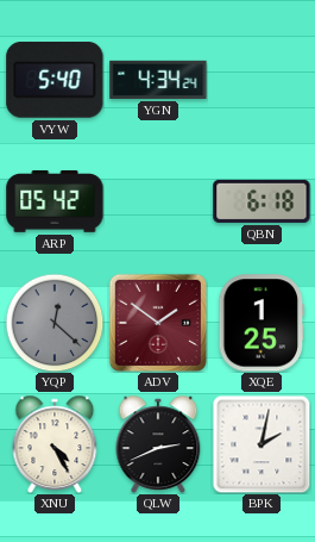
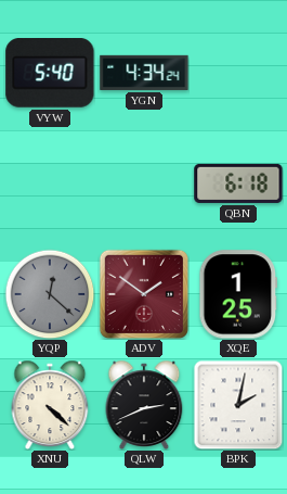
ARP: 05:42 -> none (55, 203)
XNU: 4:25 -> 4:22 (50, 404)
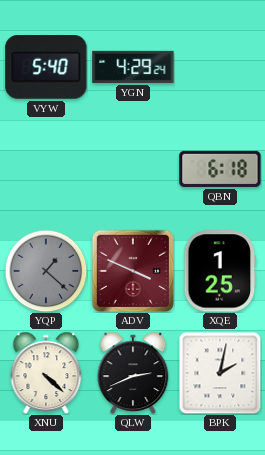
YGN: 4:34 -> 4:29 (133, 67)
YQP: 12:22 -> 1:22 (46, 271)
ADV: 1:51 -> 3:49 (133, 271)
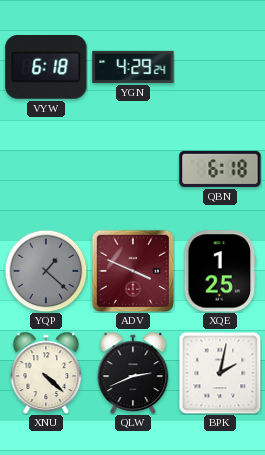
VYW: 5:40 -> 6:18 (46, 68)
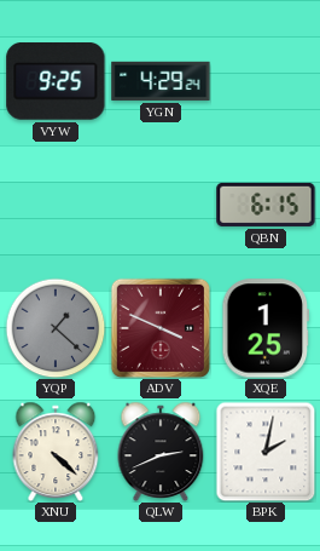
VYW: 6:18 -> 9:25 (56, 82)
QBN: 6:18 -> 6:15 (266, 205)
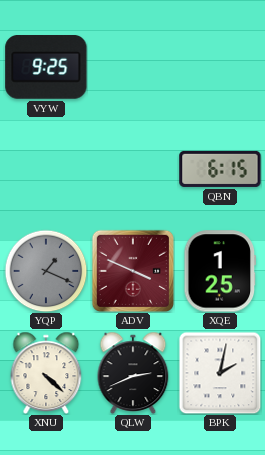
YGN: 4:29 -> none (161, 81)
YQP: 1:22 -> 1:19 (46, 271)
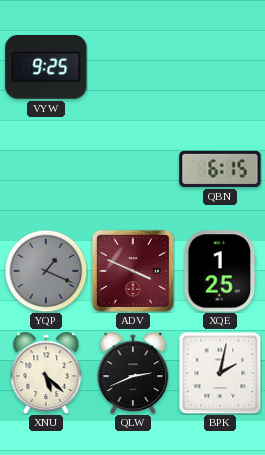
XNU: 4:22 -> 5:22 (46, 372)
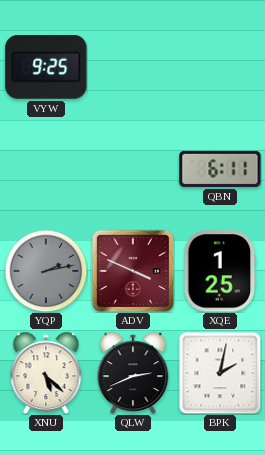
QBN: 6:15 -> 6:11 (220, 169)
YQP: 1:19 -> 2:13 (46, 271)
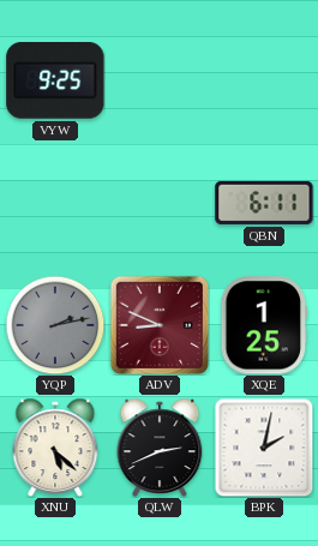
ADV: 3:49 -> 8:49 (160, 325)
